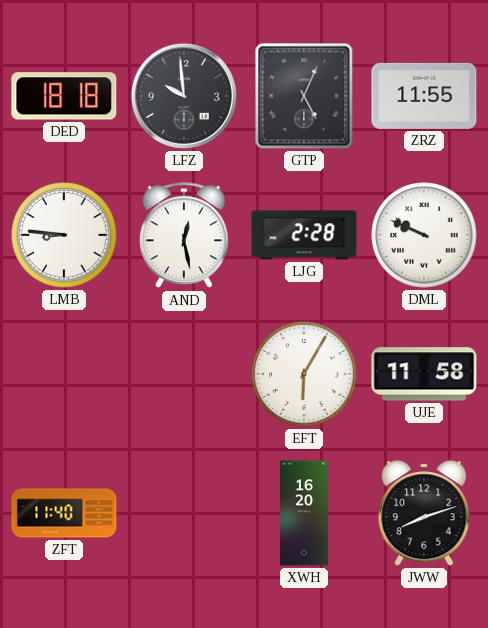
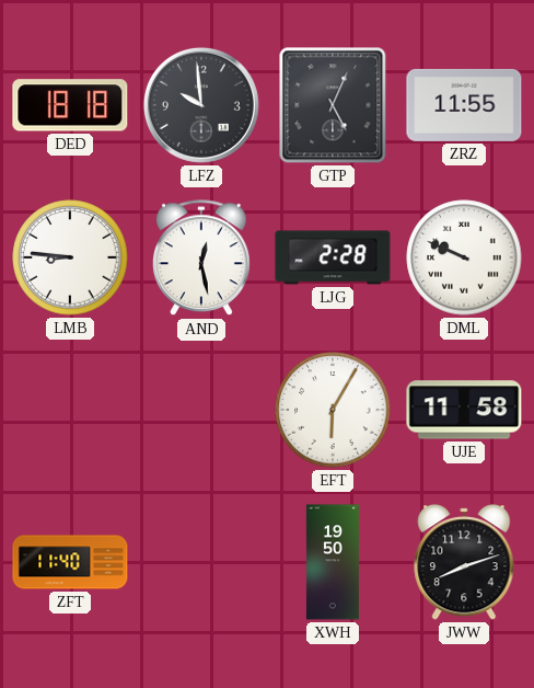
XWH: 16:20 -> 19:50 (333, 562)
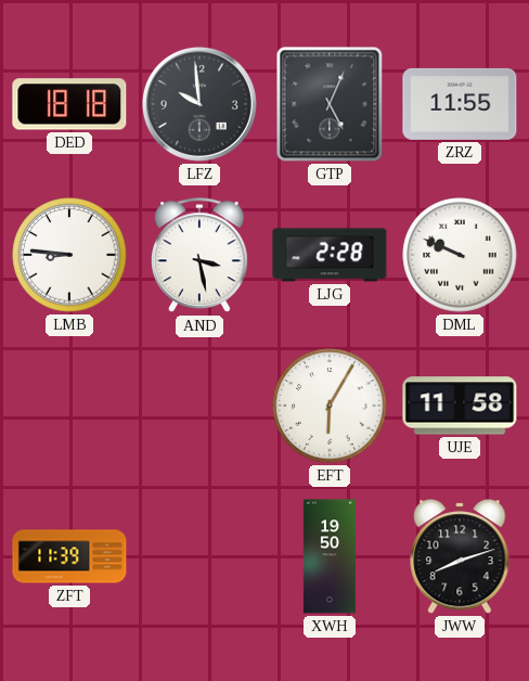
AND: 12:28 -> 3:28 (199, 256)
ZFT: 11:40 -> 11:39 (69, 556)
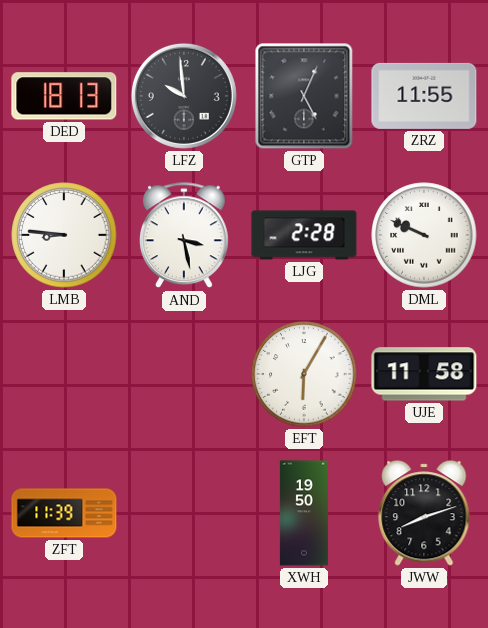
DED: 18:18 -> 18:13 (64, 96)
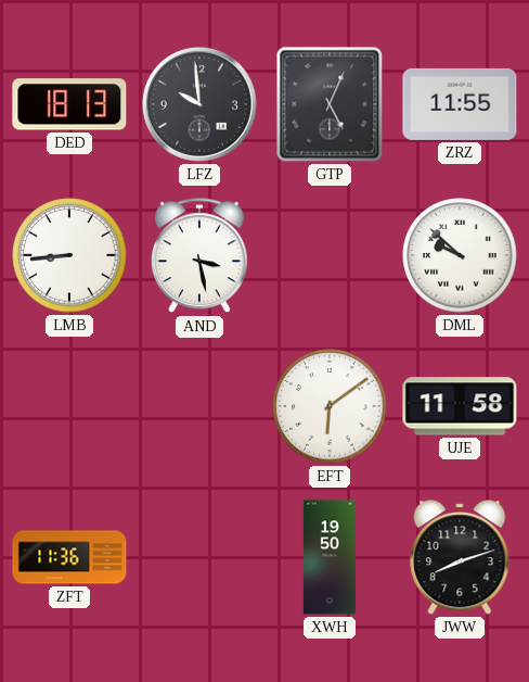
LMB: 8:46 -> 8:44 (69, 255)
LJG: 2:28 -> none (304, 235)
DML: 9:49 -> 9:52 (460, 255)
EFT: 6:05 -> 6:09 (330, 406)
ZFT: 11:39 -> 11:36 (69, 557)
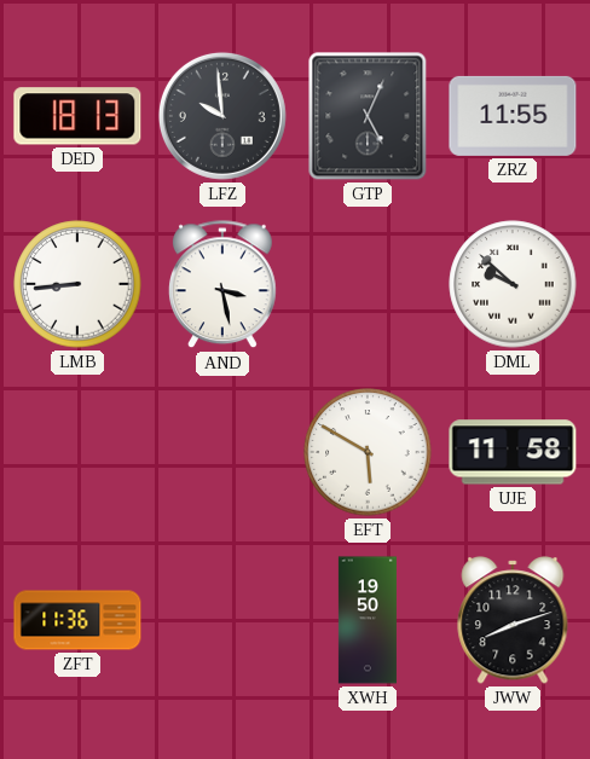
EFT: 6:09 -> 5:50 (368, 452)
